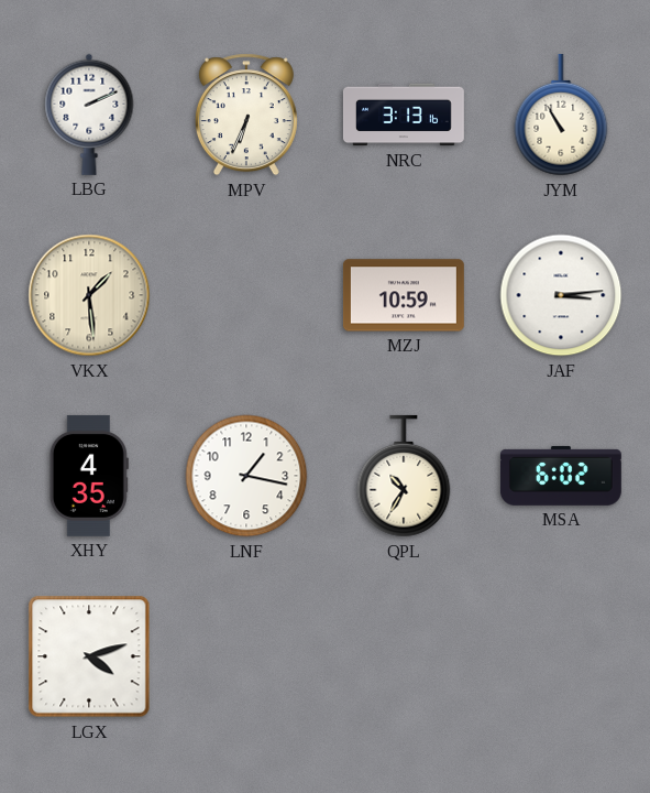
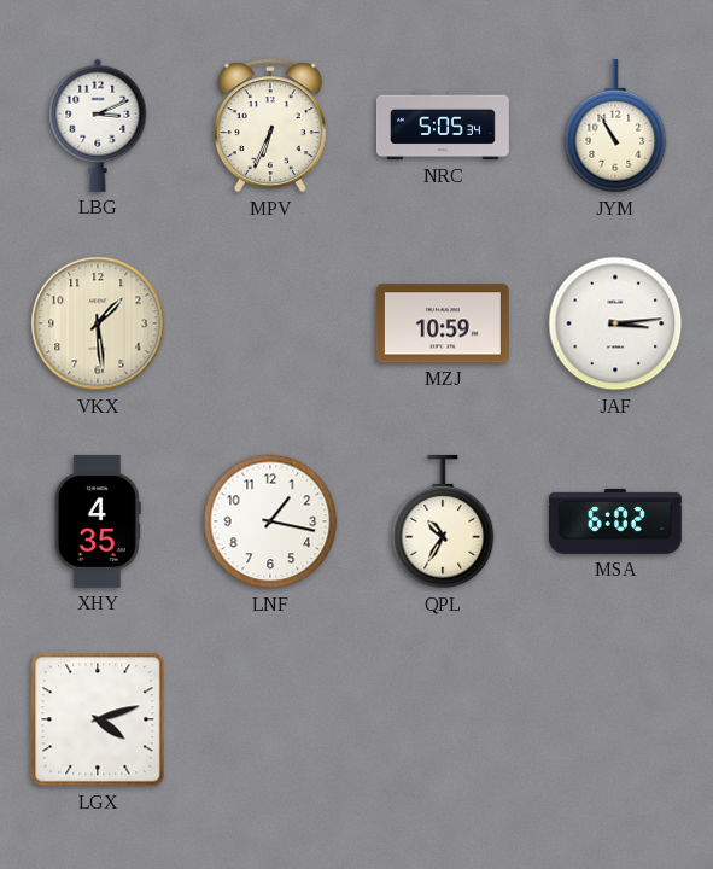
LBG: 2:11 -> 3:11 (98, 126)
NRC: 3:13 -> 5:05 (443, 126)
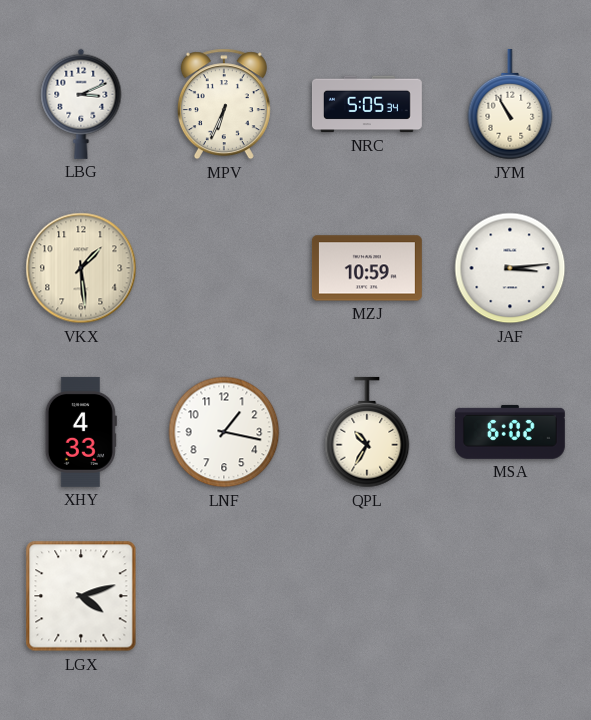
XHY: 4:35 -> 4:33 (81, 432)
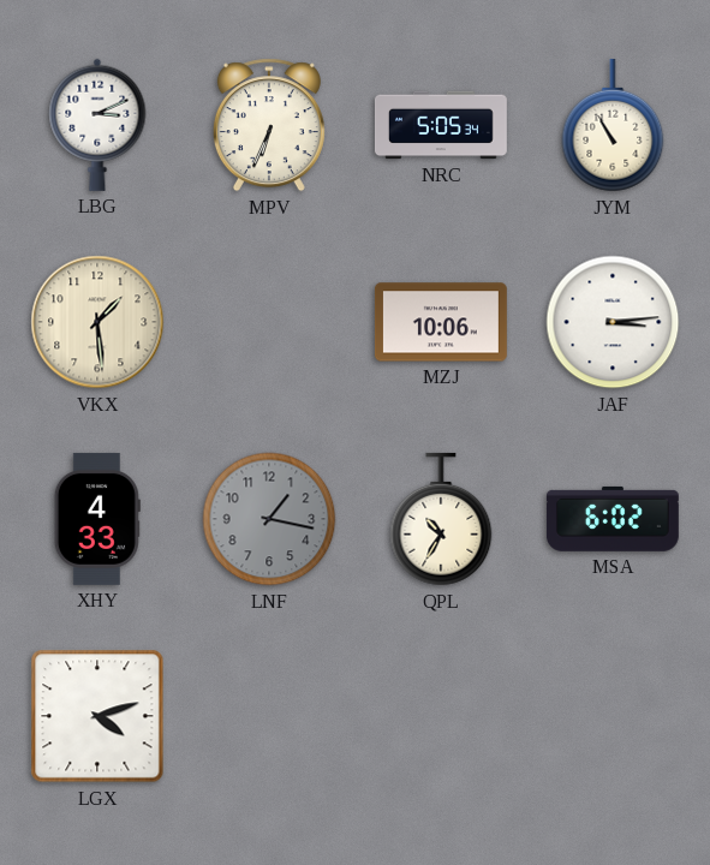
MZJ: 10:59 -> 10:06 (441, 322)
LNF dial: white -> grey (269, 519)
